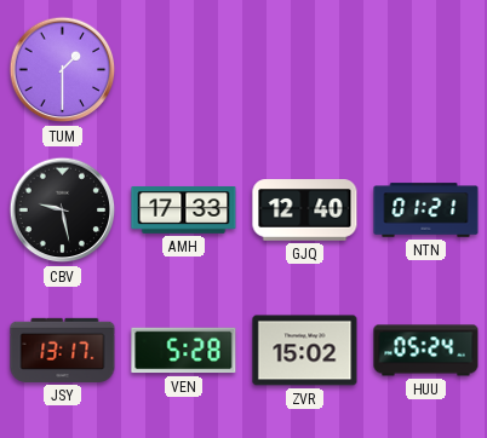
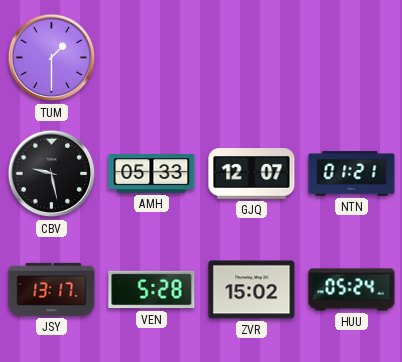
AMH: 17:33 -> 05:33 (152, 174)
GJQ: 12:40 -> 12:07 (252, 174)
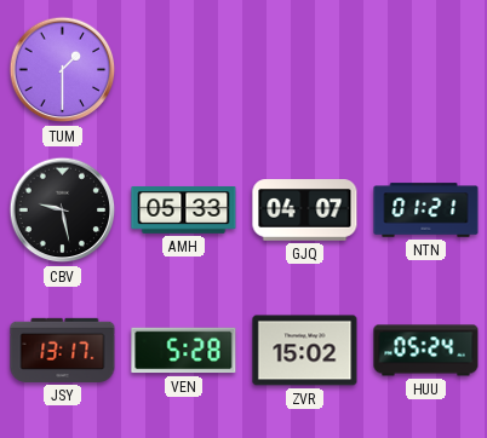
GJQ: 12:07 -> 04:07 (305, 211)
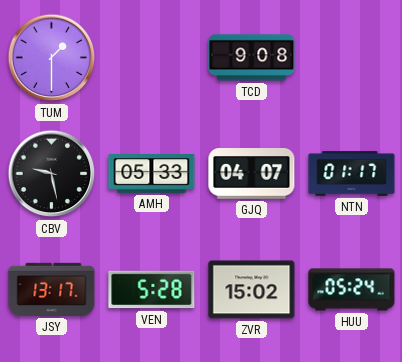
TCD: none -> 9:08 (252, 58)
NTN: 01:21 -> 01:17 (352, 174)
